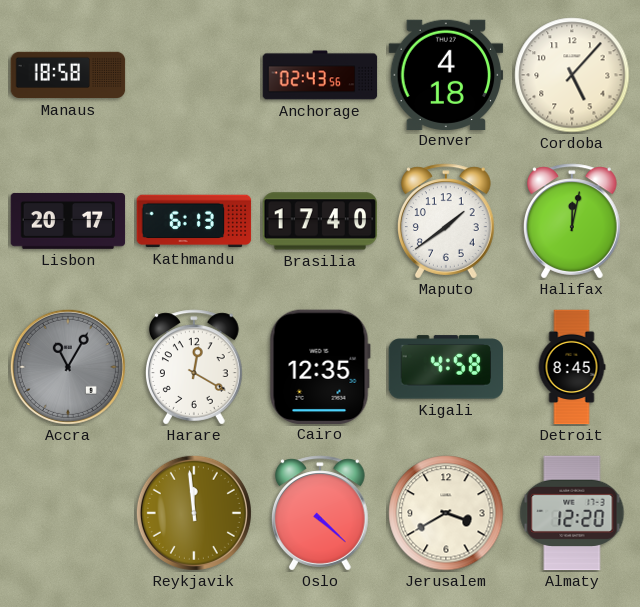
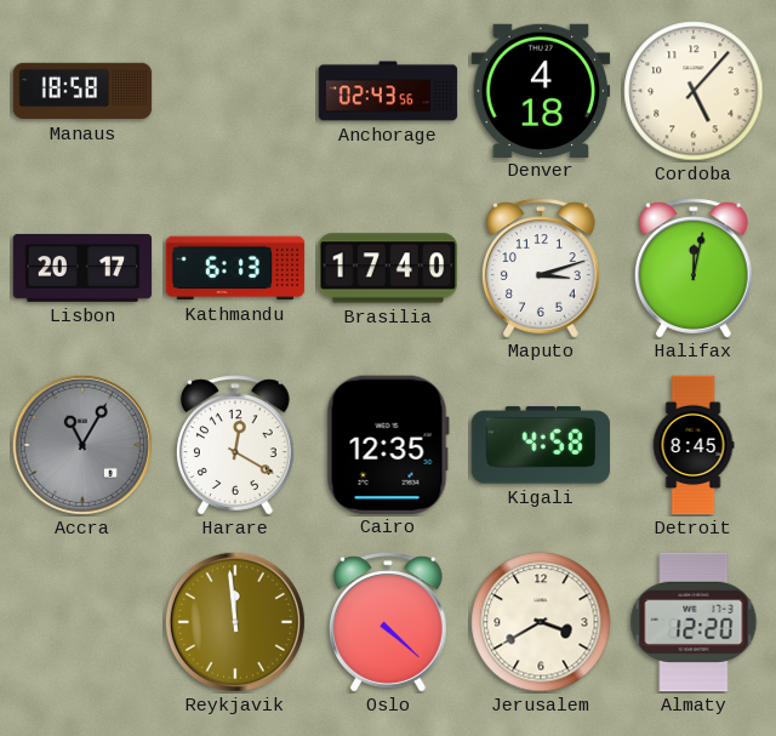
Maputo: 1:39 -> 3:12 (541, 268)
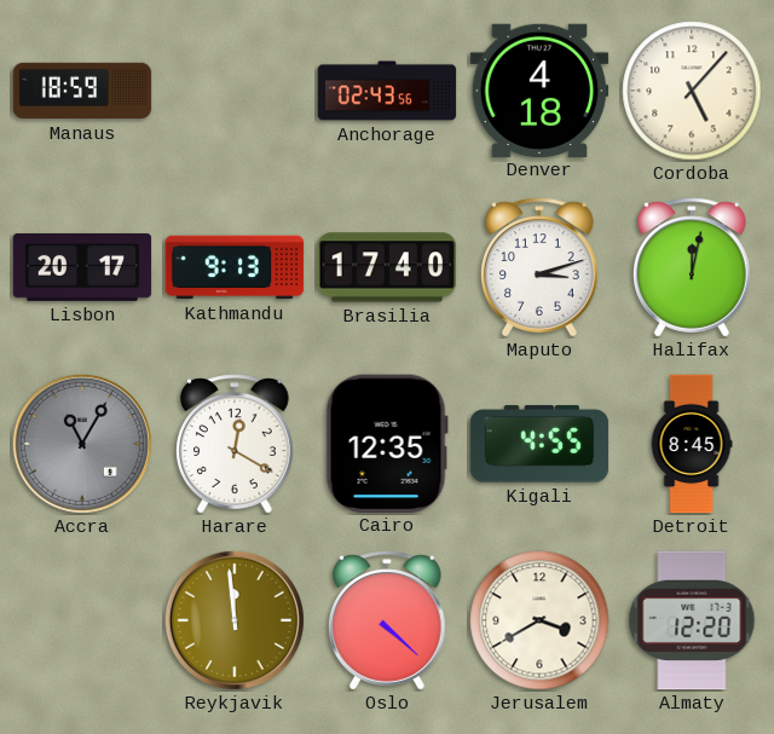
Manaus: 18:58 -> 18:59 (82, 91)
Kathmandu: 6:13 -> 9:13 (235, 267)
Kigali: 4:58 -> 4:55 (539, 444)
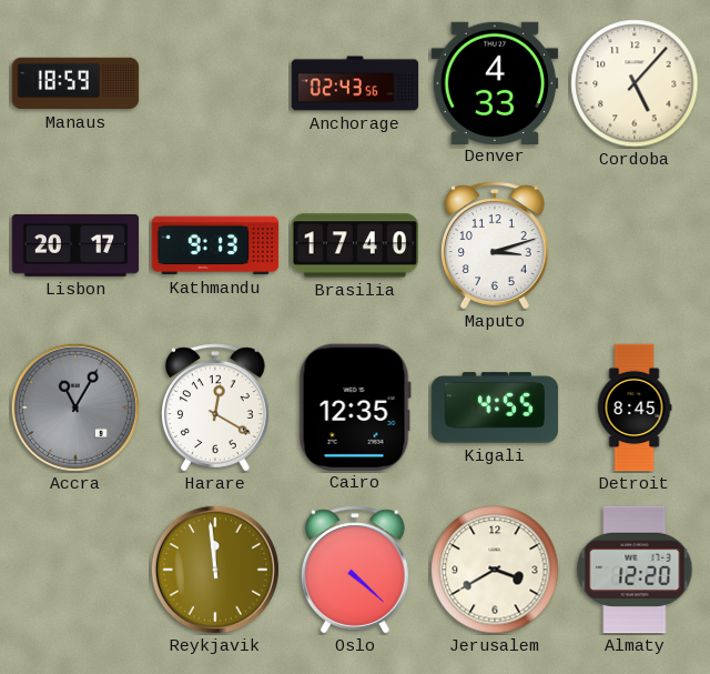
Denver: 4:18 -> 4:33 (495, 82)
Halifax: 12:02 -> none (692, 267)
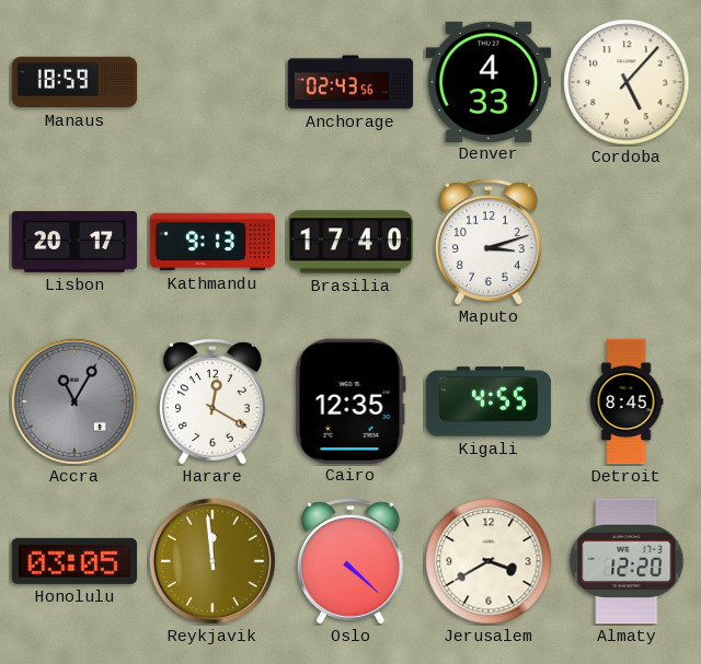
Honolulu: none -> 03:05 (74, 561)
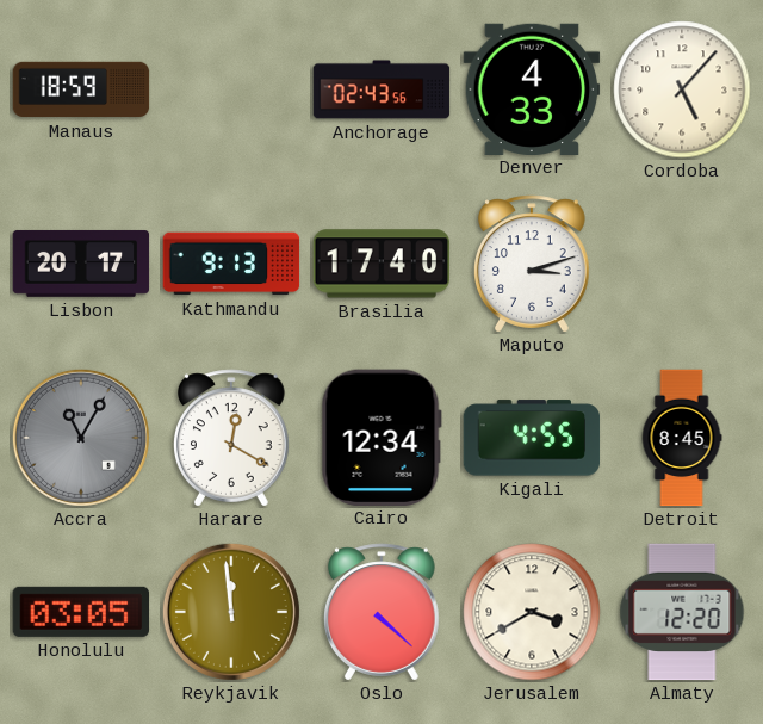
Cairo: 12:35 -> 12:34 (381, 437)
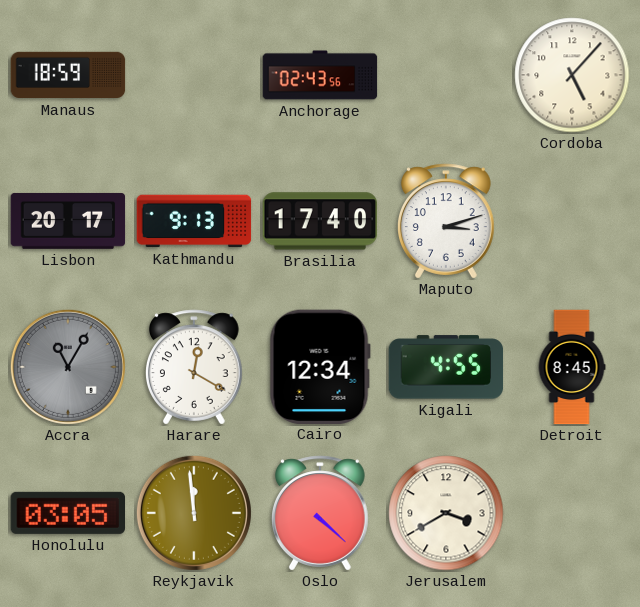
Denver: 4:33 -> none (532, 88)
Almaty: 12:20 -> none (682, 612)
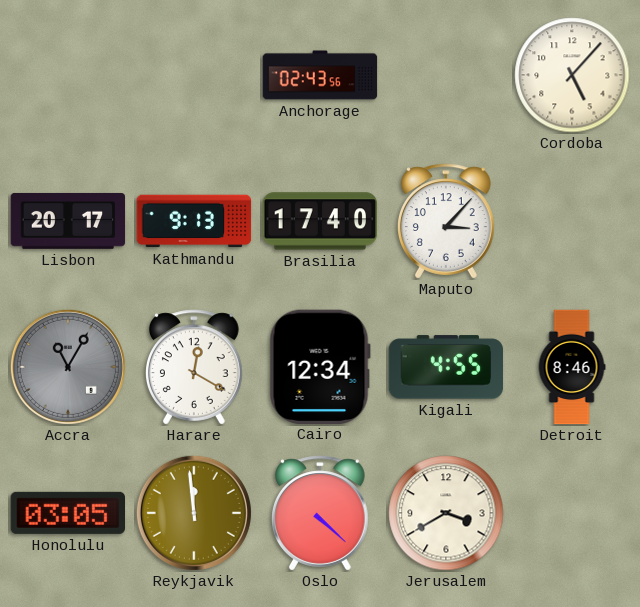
Manaus: 18:59 -> none (68, 75)
Maputo: 3:12 -> 3:07 (446, 221)
Detroit: 8:45 -> 8:46 (572, 367)
